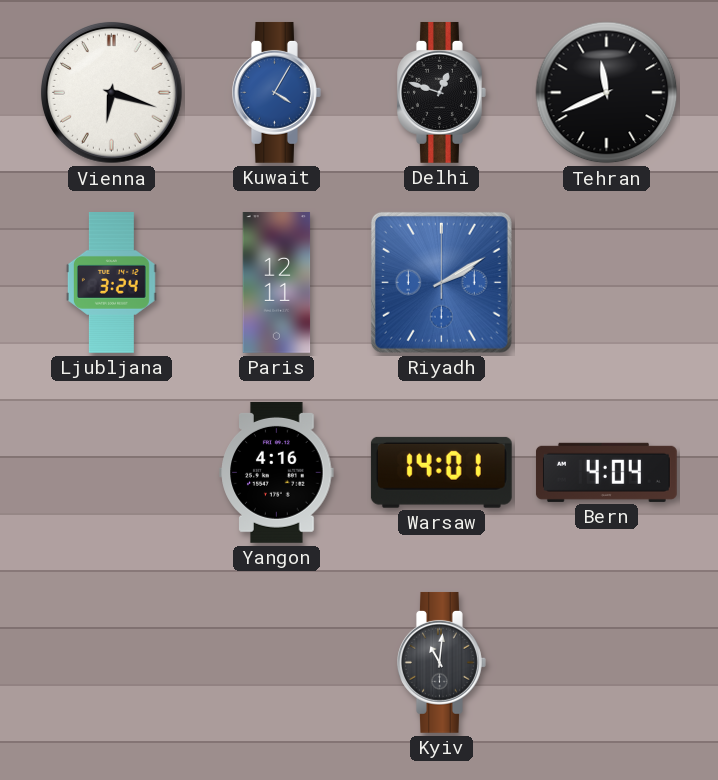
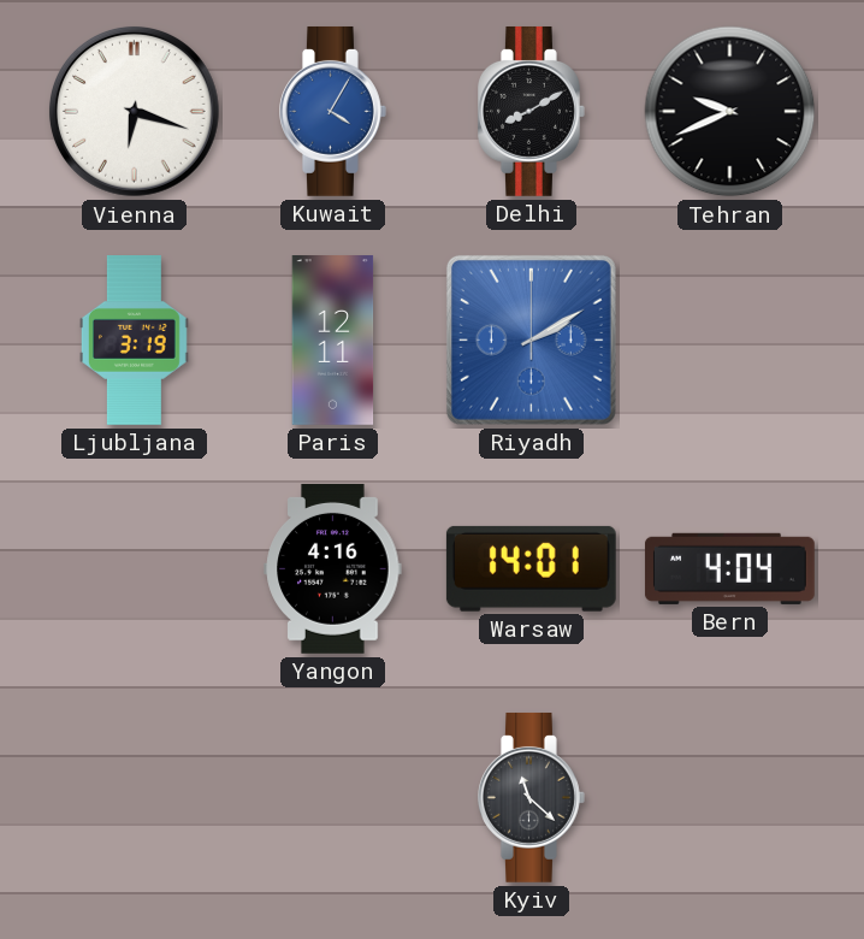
Delhi: 12:48 -> 8:10 (532, 111)
Tehran: 11:41 -> 9:41 (730, 112)
Ljubljana: 3:24 -> 3:19 (134, 341)
Kyiv: 11:01 -> 11:22 (532, 797)
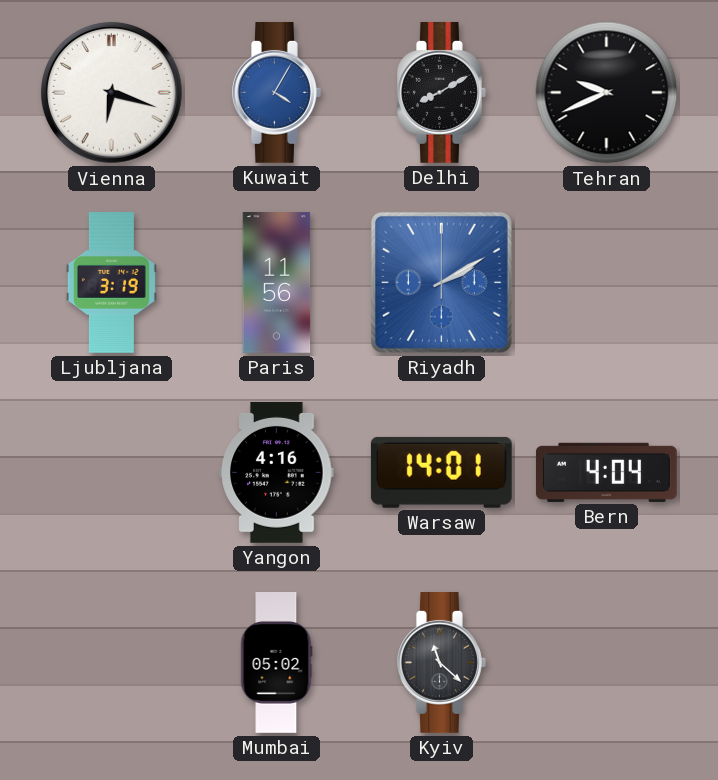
Paris: 12:11 -> 11:56 (277, 283)
Mumbai: none -> 05:02 (277, 663)
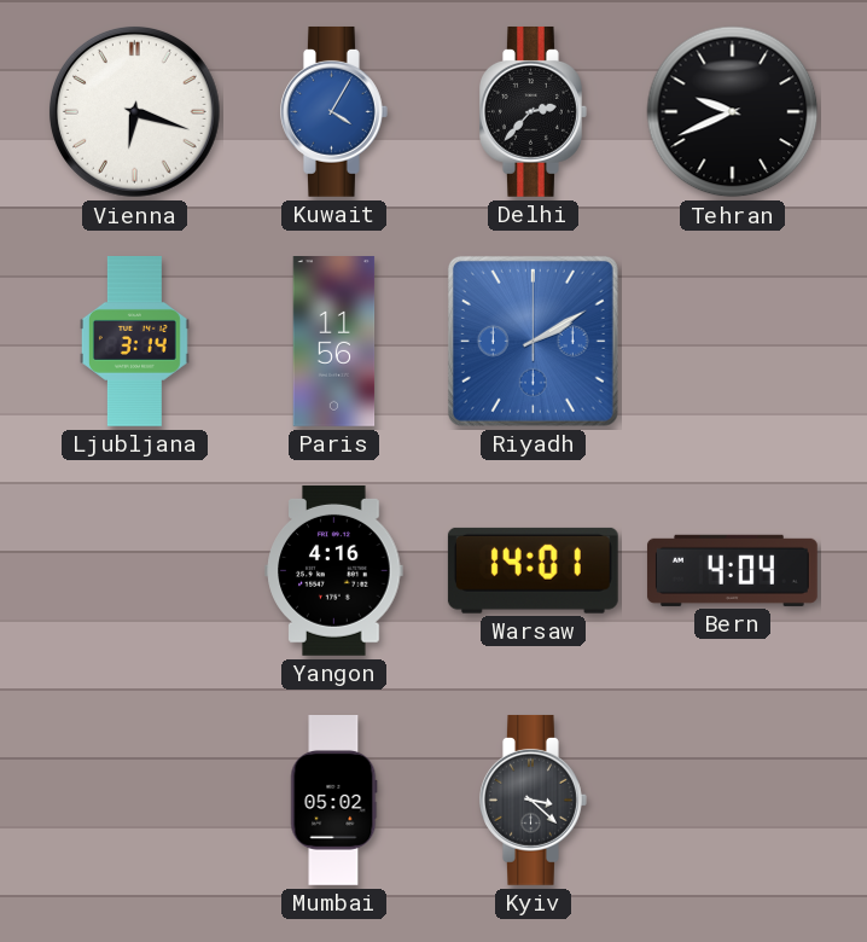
Delhi: 8:10 -> 2:37 (534, 111)
Ljubljana: 3:19 -> 3:14 (134, 342)
Kyiv: 11:22 -> 3:22 (534, 799)
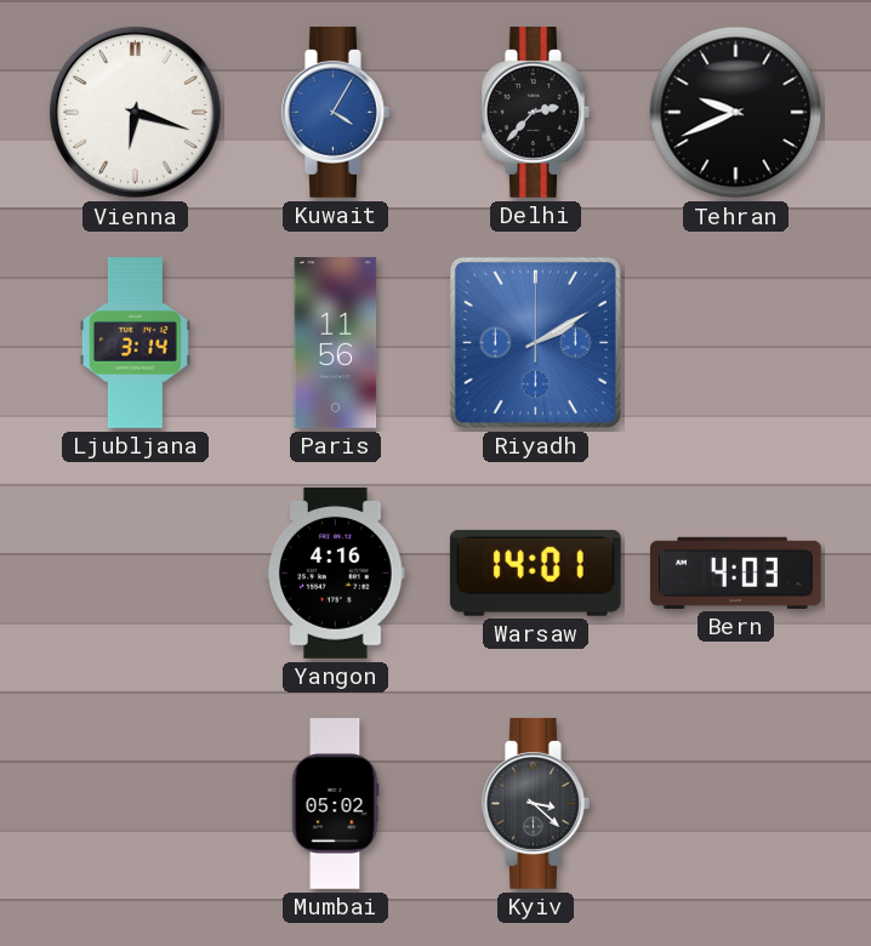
Bern: 4:04 -> 4:03 (735, 572)
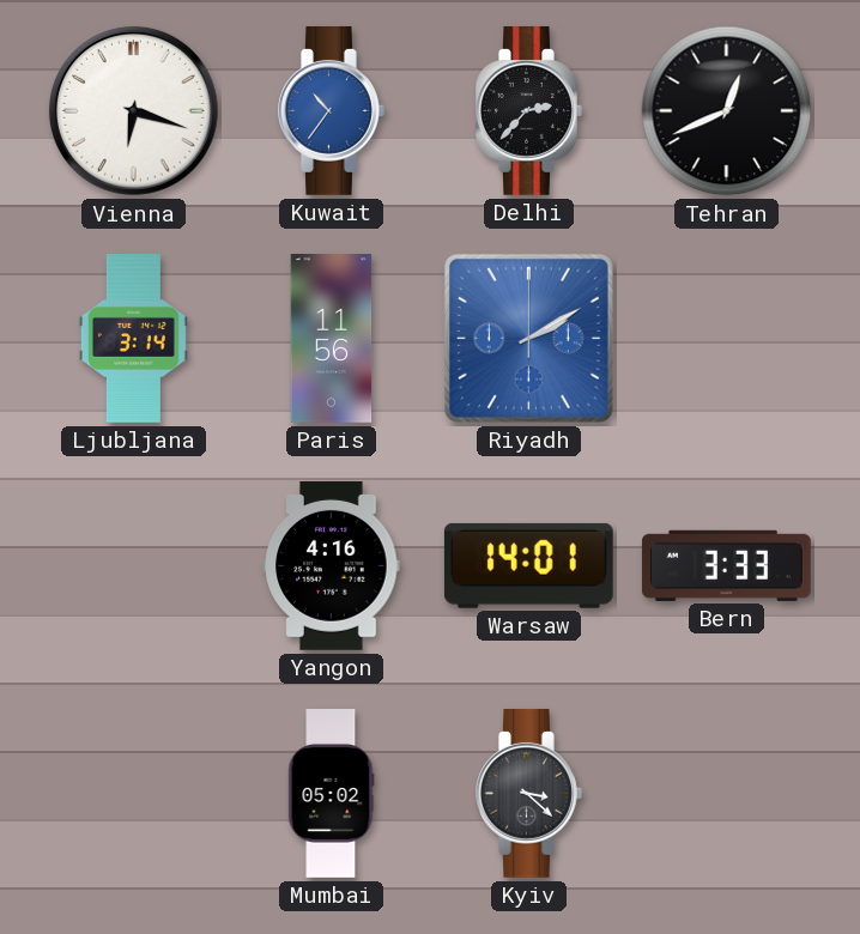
Kuwait: 4:05 -> 10:36 (332, 110)
Tehran: 9:41 -> 12:41 (727, 111)
Bern: 4:03 -> 3:33 (726, 565)
